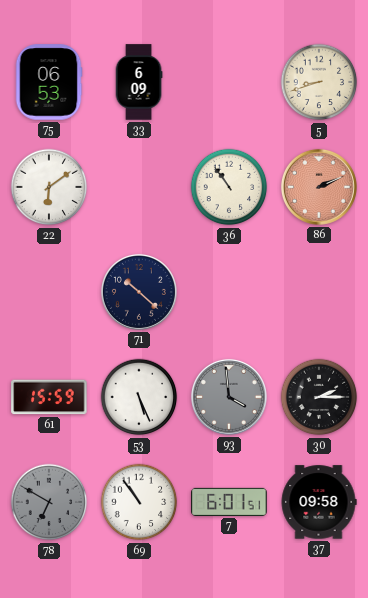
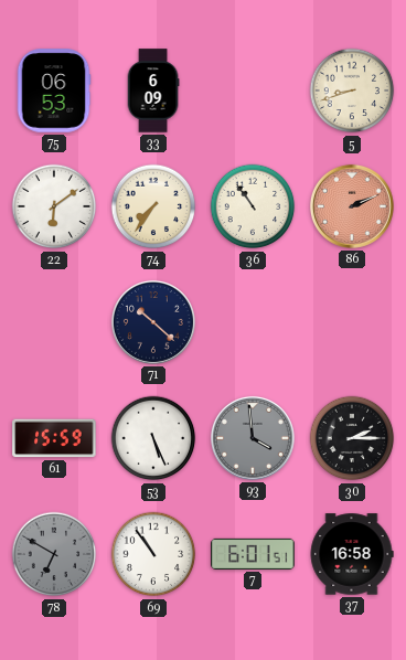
74: none -> 7:36 (153, 206)
37: 09:58 -> 16:58 (352, 554)
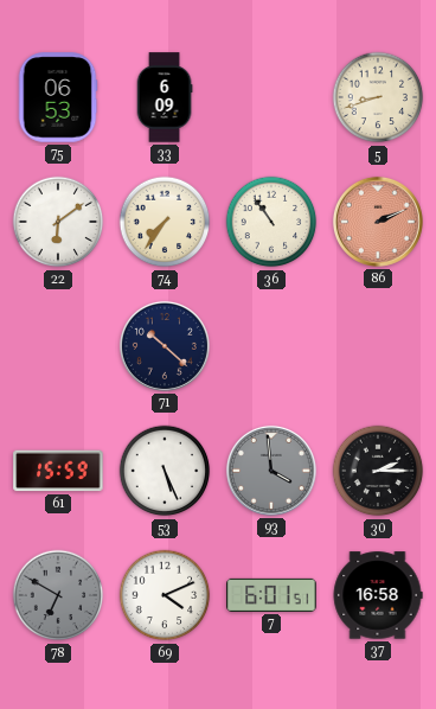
69: 10:54 -> 4:11 (165, 595)
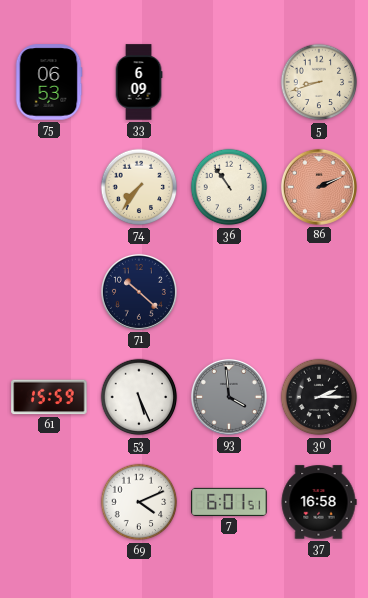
22: 6:09 -> none (58, 222)
78: 6:50 -> none (58, 595)
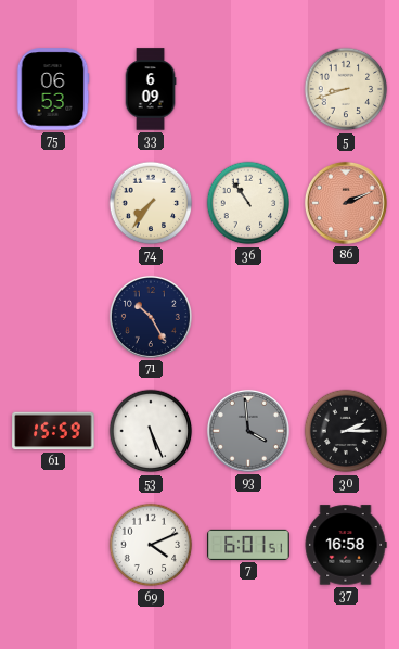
71: 10:22 -> 10:25 (151, 317)
